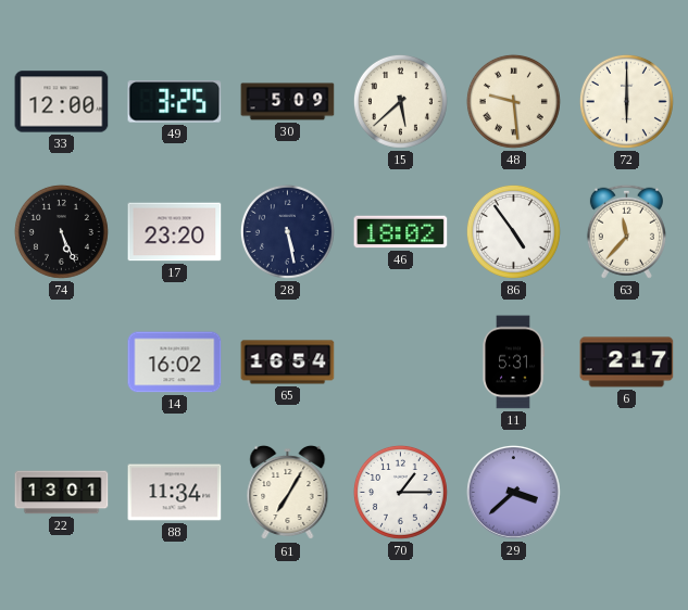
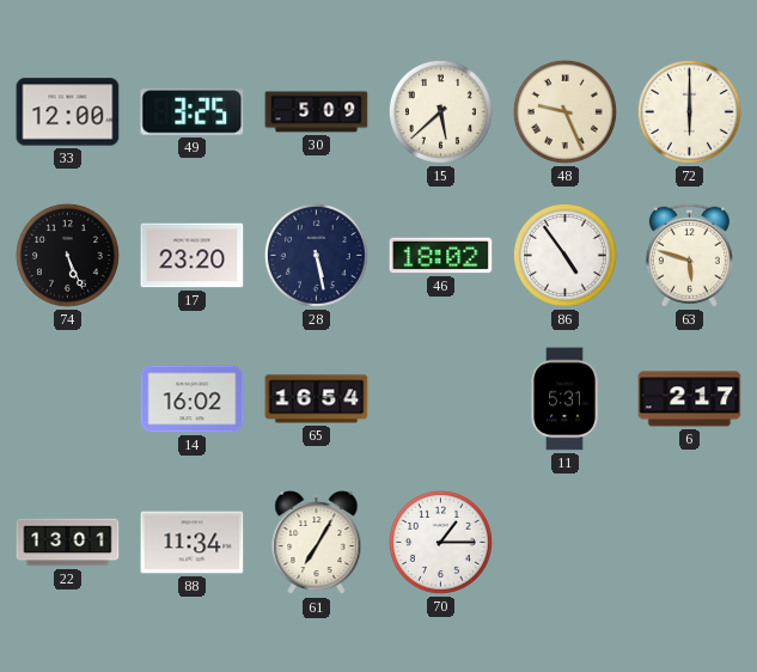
48: 9:29 -> 9:26 (564, 111)
63: 11:37 -> 5:48 (689, 255)
29: 3:38 -> none (513, 492)
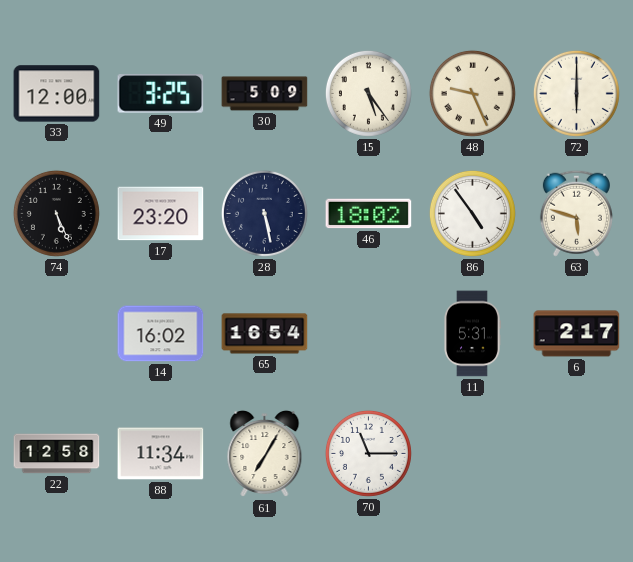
15: 5:38 -> 5:24 (368, 93)
22: 13:01 -> 12:58 (57, 454)
70: 1:15 -> 11:15 (368, 453)
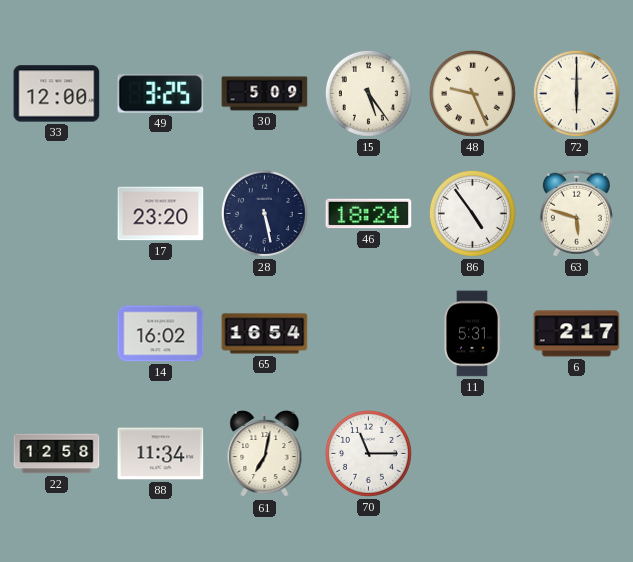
74: 5:26 -> none (56, 213)
46: 18:02 -> 18:24 (369, 214)
61: 7:05 -> 7:02 (265, 454)
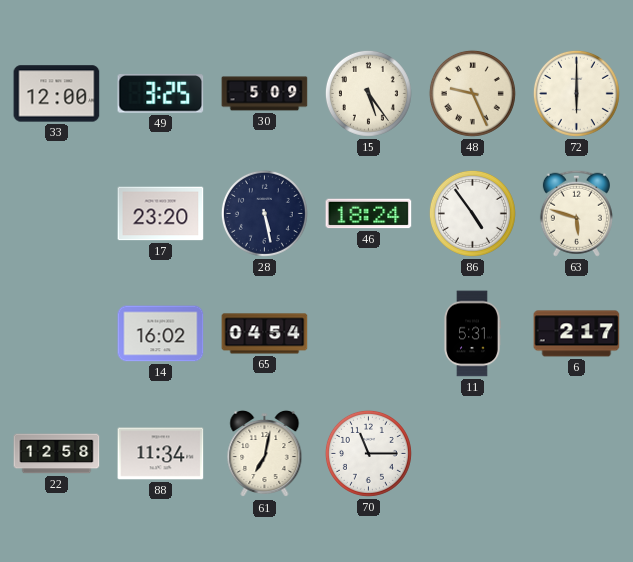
65: 16:54 -> 04:54 (265, 334)
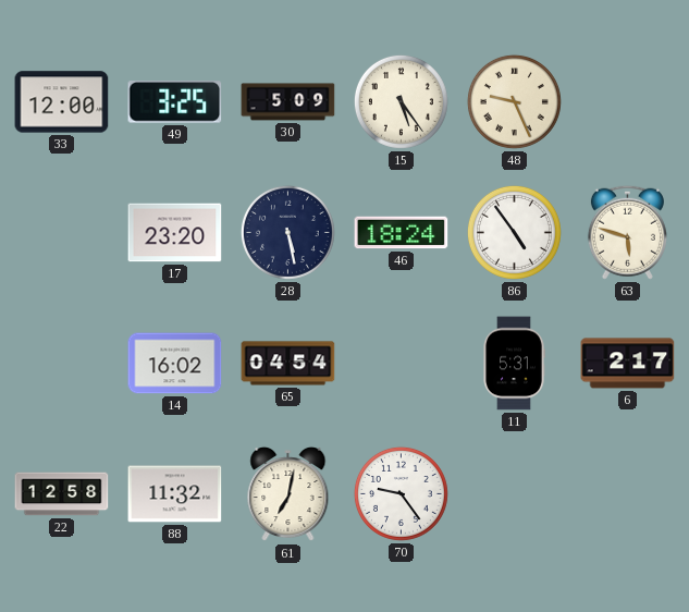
72: 6:00 -> none (576, 93)
88: 11:34 -> 11:32 (175, 494)
70: 11:15 -> 9:24 (401, 493)
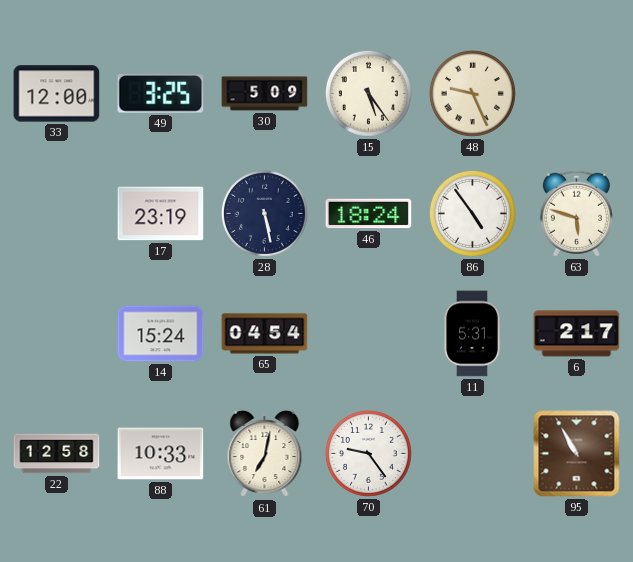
17: 23:20 -> 23:19 (161, 214)
14: 16:02 -> 15:24 (161, 334)
88: 11:32 -> 10:33 (161, 454)
95: none -> 10:55 (577, 454)
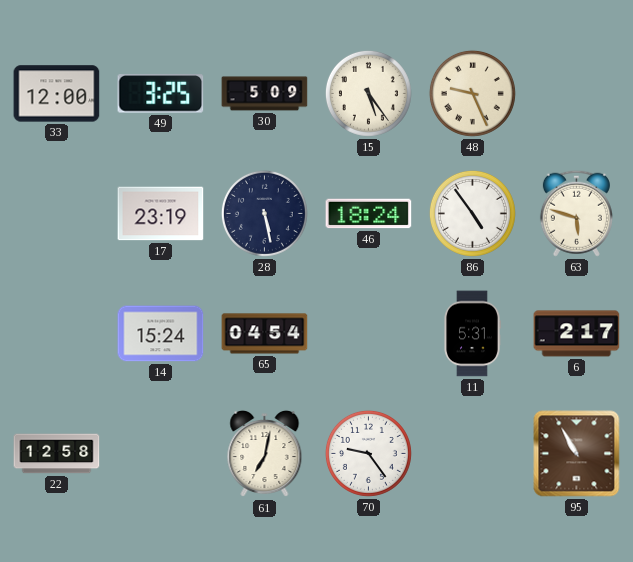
88: 10:33 -> none (161, 454)
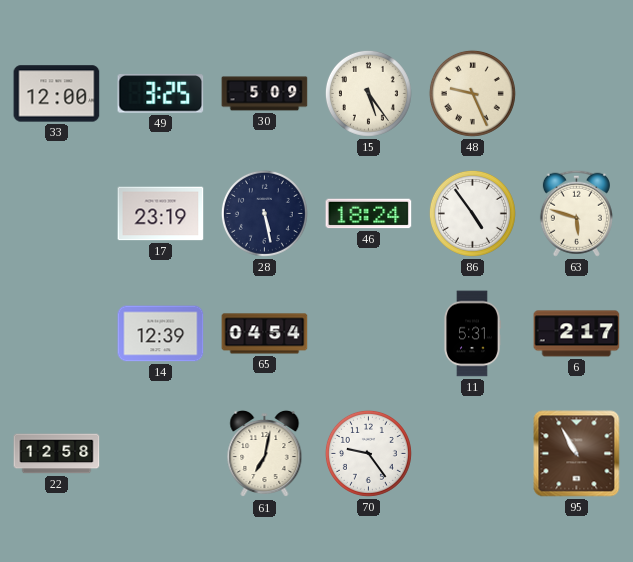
14: 15:24 -> 12:39 (161, 334)
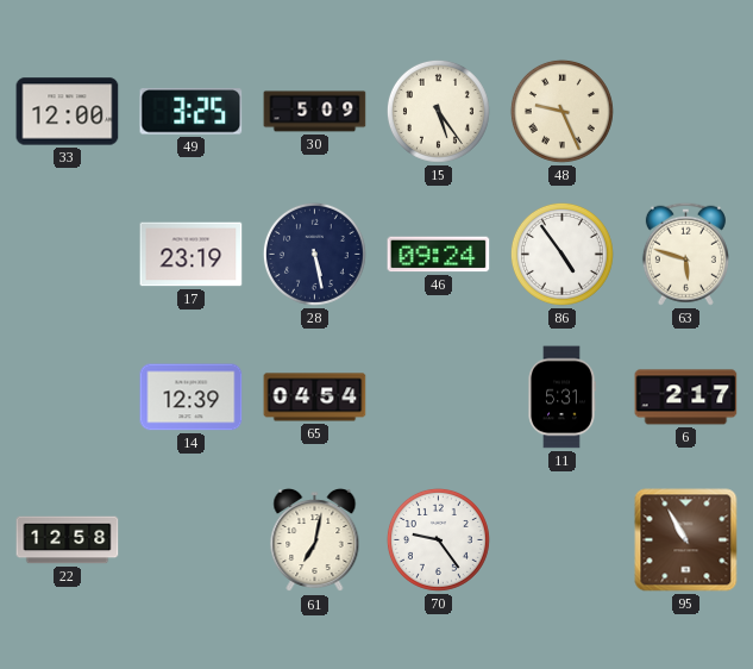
46: 18:24 -> 09:24 (439, 255)
